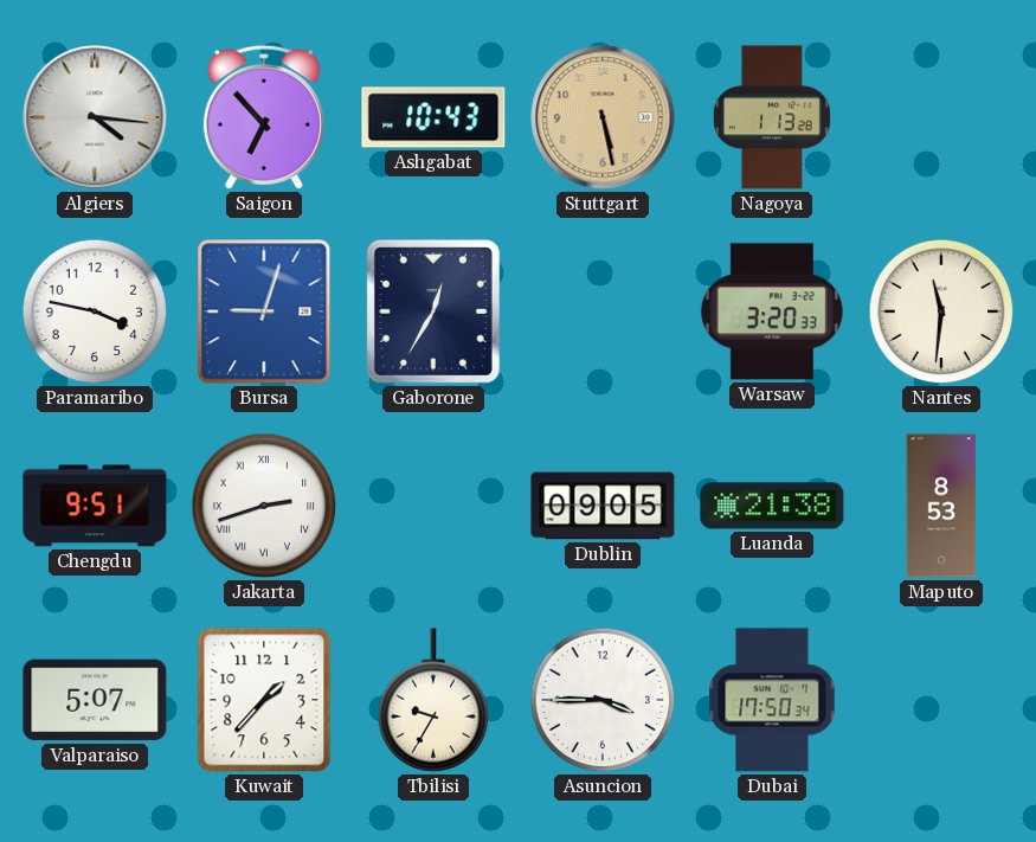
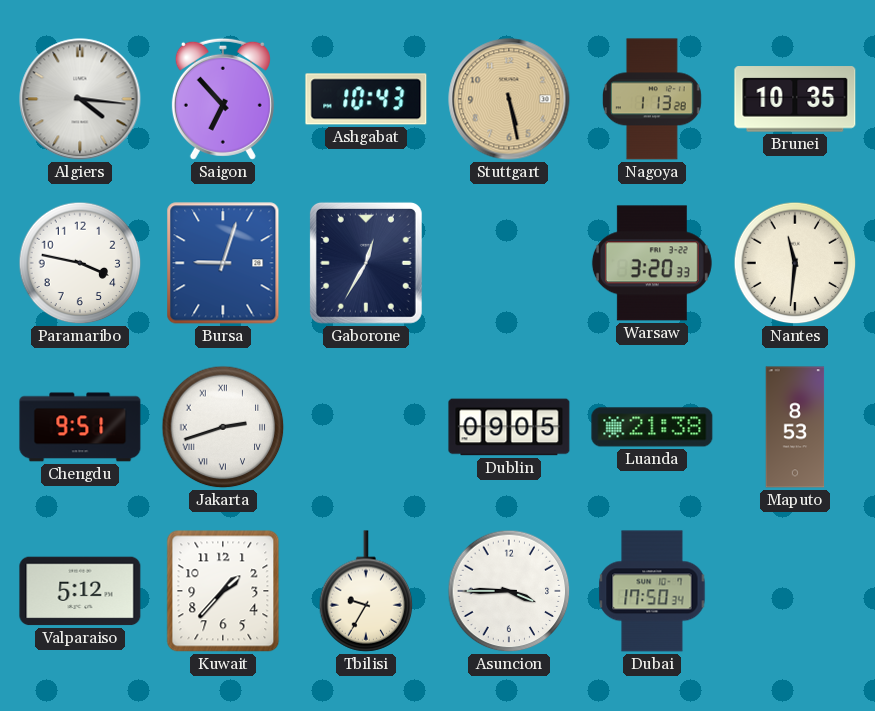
Brunei: none -> 10:35 (795, 99)
Valparaiso: 5:07 -> 5:12 (80, 591)
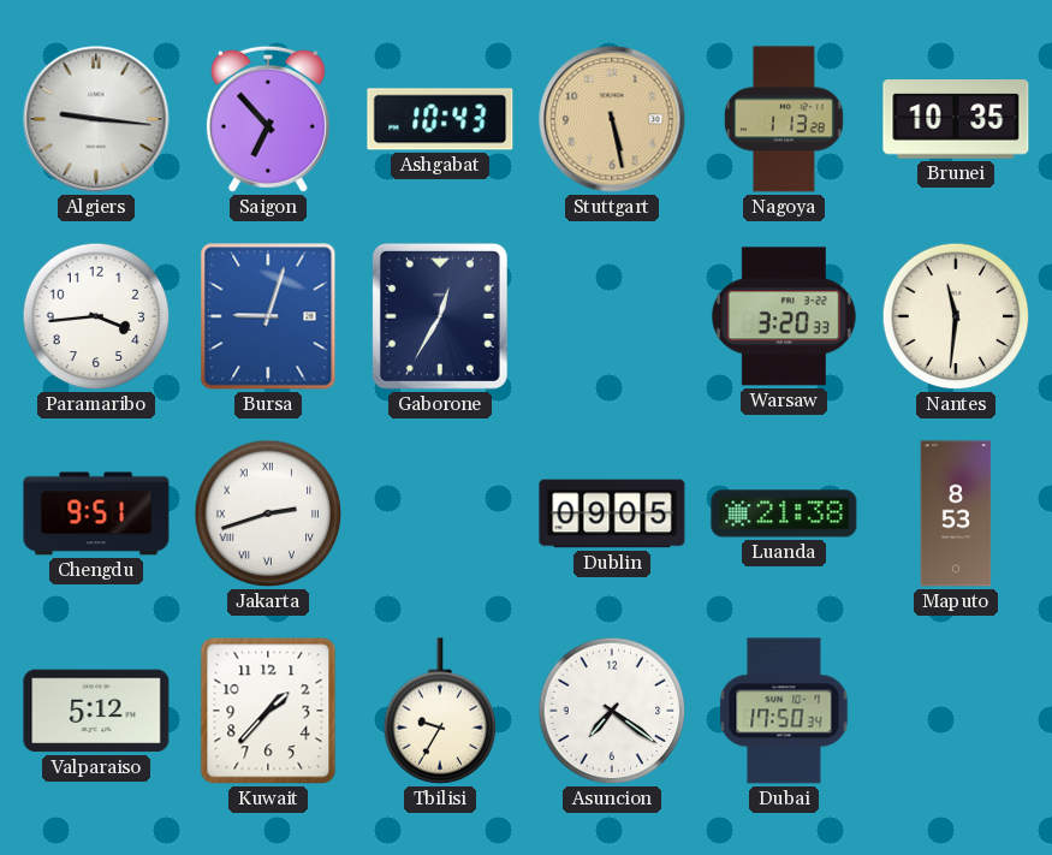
Algiers: 4:16 -> 9:16 (96, 119)
Paramaribo: 3:47 -> 3:44 (96, 316)
Asuncion: 3:45 -> 7:21 (612, 711)
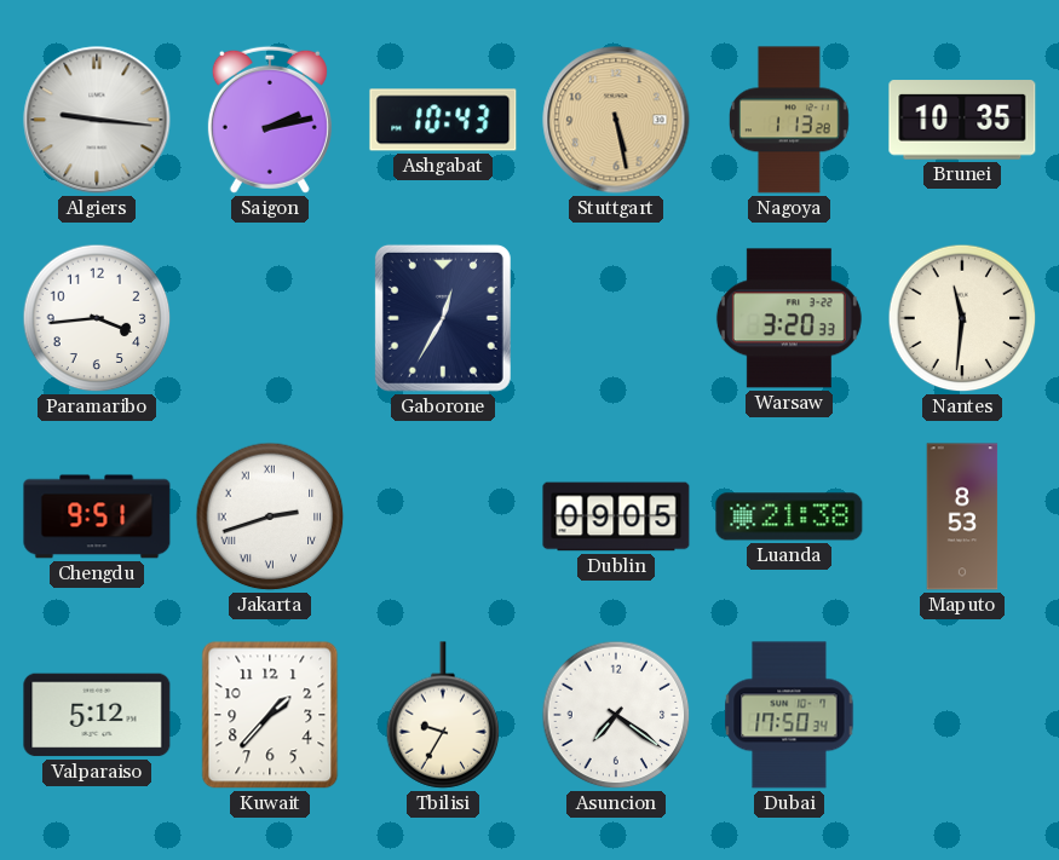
Saigon: 6:53 -> 2:13 (270, 120)
Bursa: 9:03 -> none (268, 316)
